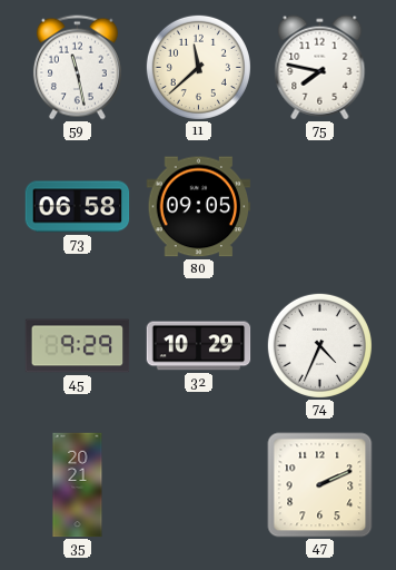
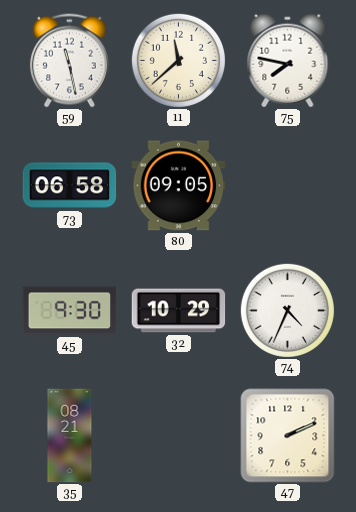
45: 9:29 -> 9:30 (70, 311)
35: 20:21 -> 08:21 (70, 436)
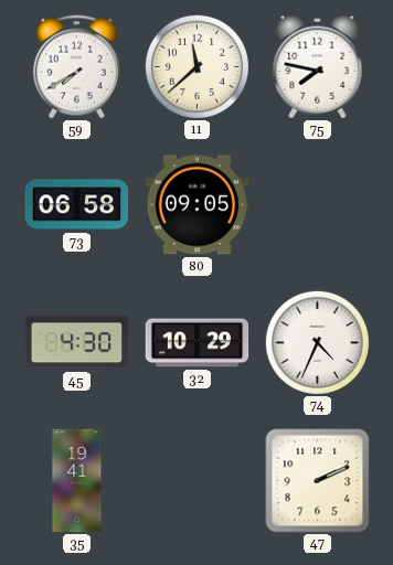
59: 11:28 -> 7:40 (76, 67)
45: 9:30 -> 4:30 (77, 343)
35: 08:21 -> 19:41 (77, 481)
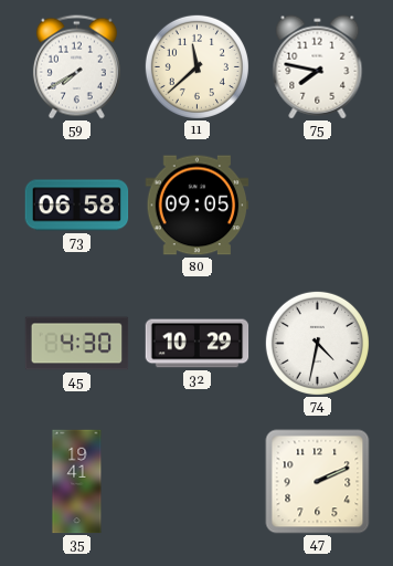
74: 4:34 -> 4:32 (317, 343)
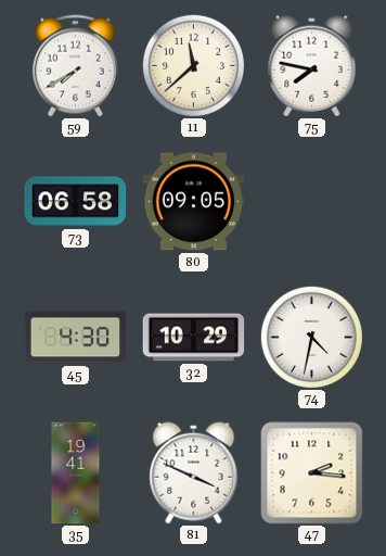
81: none -> 3:49 (194, 473)
47: 2:11 -> 2:16 (312, 473)
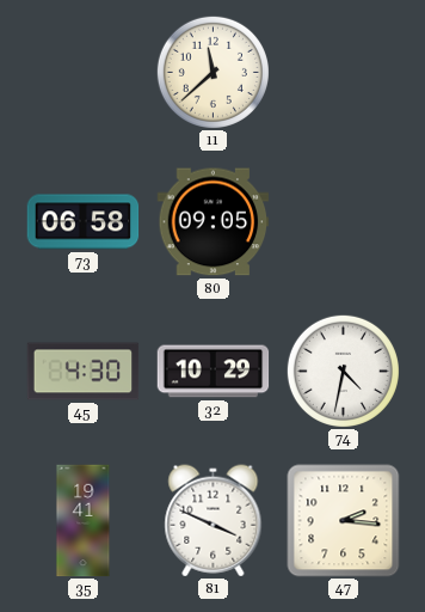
59: 7:40 -> none (75, 66)
75: 7:47 -> none (312, 66)
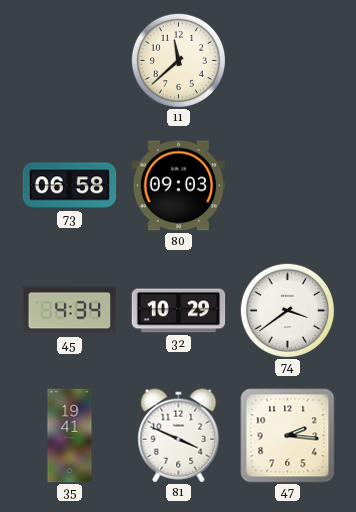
80: 09:05 -> 09:03 (179, 186)
45: 4:30 -> 4:34 (70, 311)
74: 4:32 -> 3:39 (287, 310)
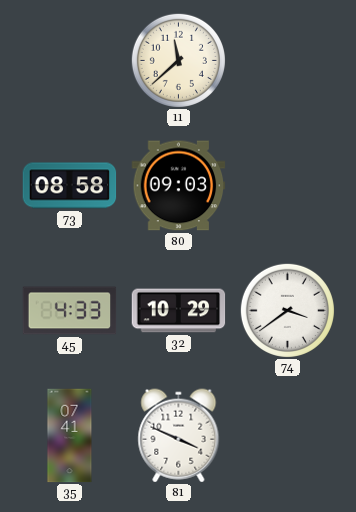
73: 06:58 -> 08:58 (70, 186)
45: 4:34 -> 4:33 (70, 311)
35: 19:41 -> 07:41 (70, 436)
47: 2:16 -> none (288, 436)
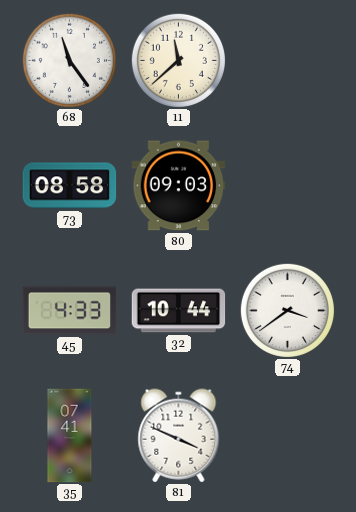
68: none -> 11:24 (69, 60)
32: 10:29 -> 10:44 (179, 311)
